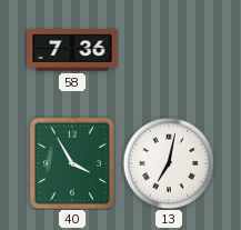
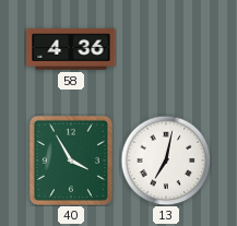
58: 7:36 -> 4:36 (71, 49)
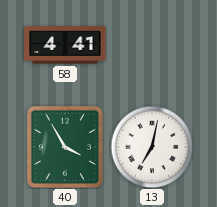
58: 4:36 -> 4:41 (65, 45)
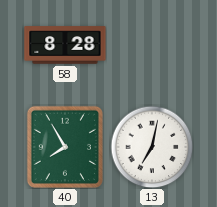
58: 4:41 -> 8:28 (65, 45)
40: 3:55 -> 7:55 (65, 147)
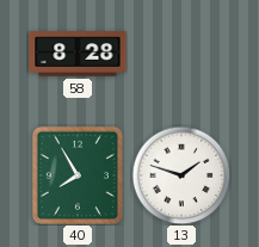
13: 7:02 -> 1:48 (181, 175)
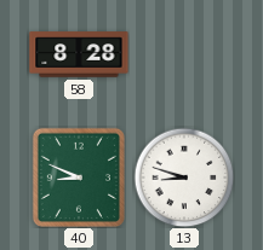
40: 7:55 -> 8:49 (79, 178)
13: 1:48 -> 8:48 (184, 178)
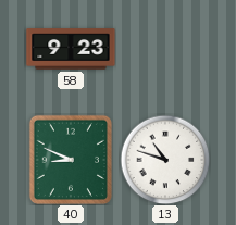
58: 8:28 -> 9:23 (71, 49)
13: 8:48 -> 10:48 (165, 160)
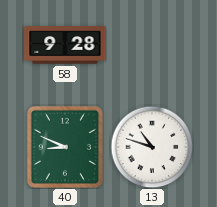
58: 9:23 -> 9:28 (65, 45)
